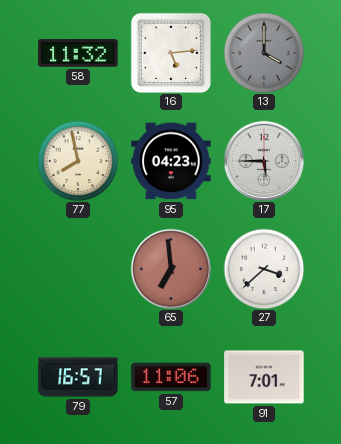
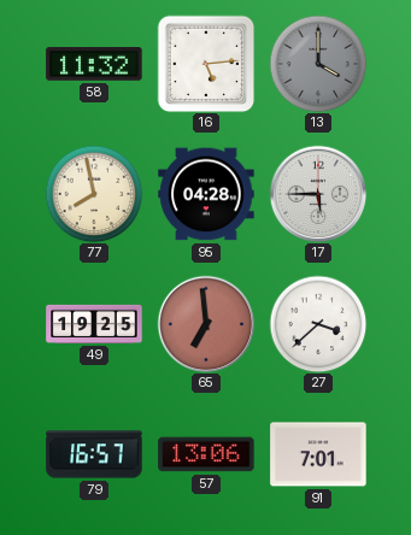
95: 04:23 -> 04:28 (206, 194)
49: none -> 19:25 (94, 324)
57: 11:06 -> 13:06 (206, 454)
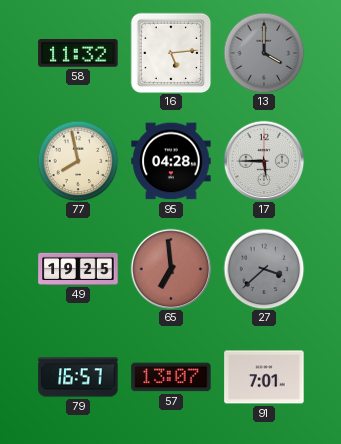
27 dial: white -> grey (264, 269)
57: 13:06 -> 13:07 (171, 377)
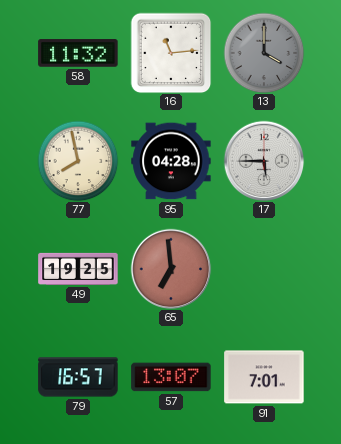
16: 5:14 -> 11:14 (171, 53)
27: 3:38 -> none (264, 269)
